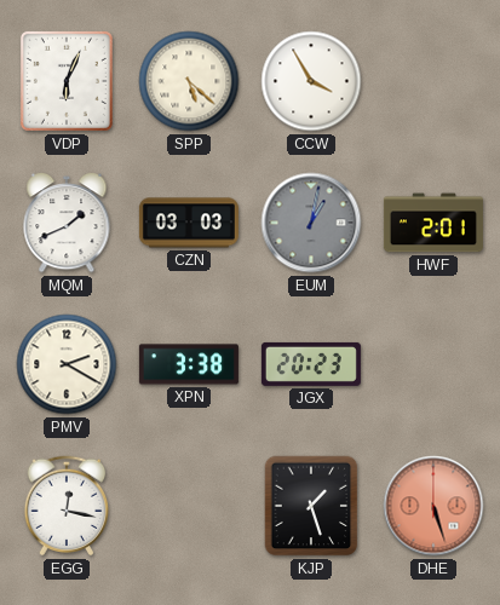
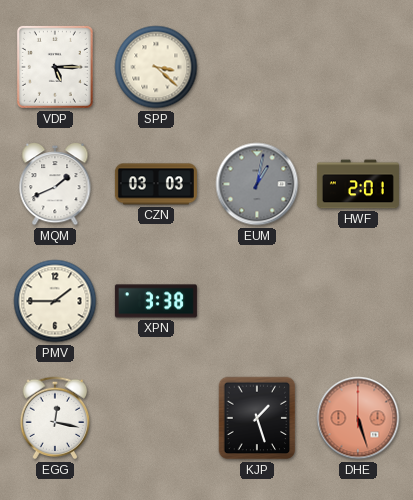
VDP: 6:04 -> 5:15 (55, 67)
SPP: 5:22 -> 3:22 (156, 67)
CCW: 3:55 -> none (311, 81)
PMV: 2:20 -> 1:45 (55, 301)
JGX: 20:23 -> none (311, 364)
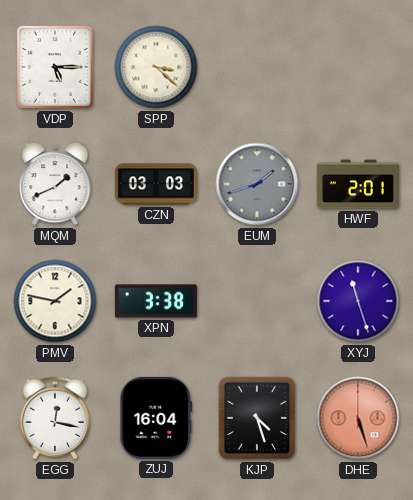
EUM: 1:02 -> 1:42 (257, 184)
PMV: 1:45 -> 1:47 (55, 301)
XYJ: none -> 11:27 (358, 301)
ZUJ: none -> 16:04 (156, 418)
KJP: 1:27 -> 4:27 (257, 418)
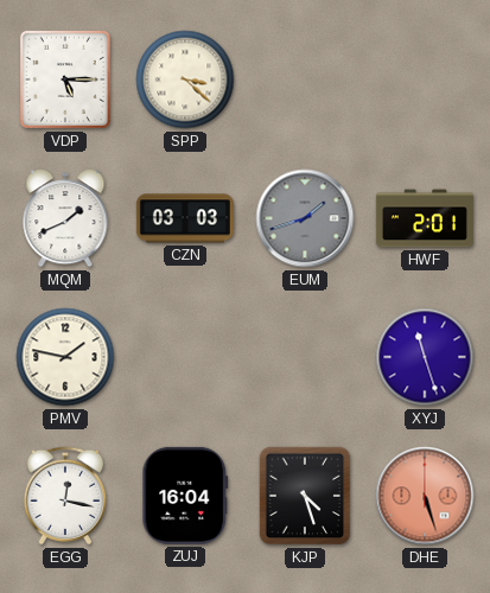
XPN: 3:38 -> none (156, 301)
